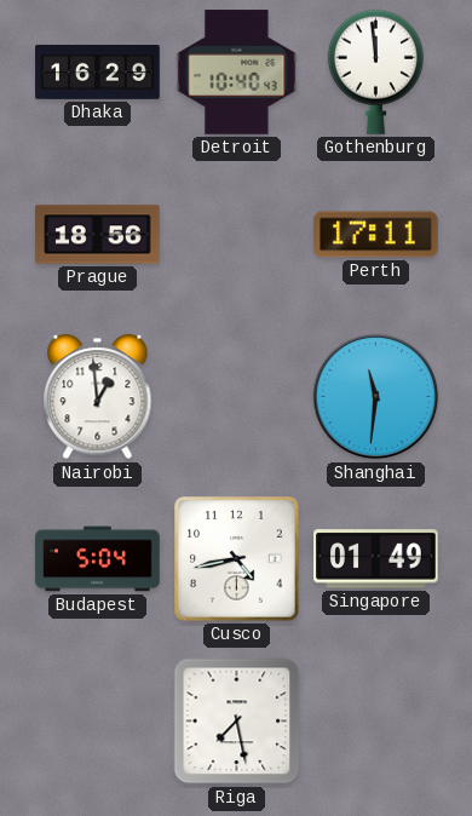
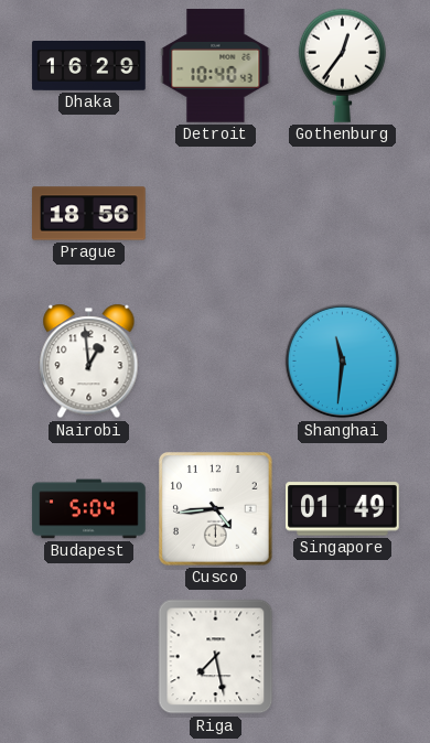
Gothenburg: 11:59 -> 12:36 (342, 65)
Perth: 17:11 -> none (376, 235)
Cusco: 4:43 -> 4:44 (216, 509)
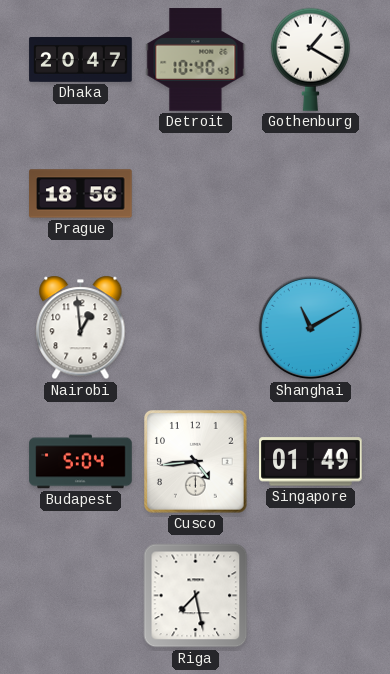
Dhaka: 16:29 -> 20:47 (81, 60)
Gothenburg: 12:36 -> 1:20 (310, 59)
Shanghai: 11:31 -> 11:10 (311, 328)
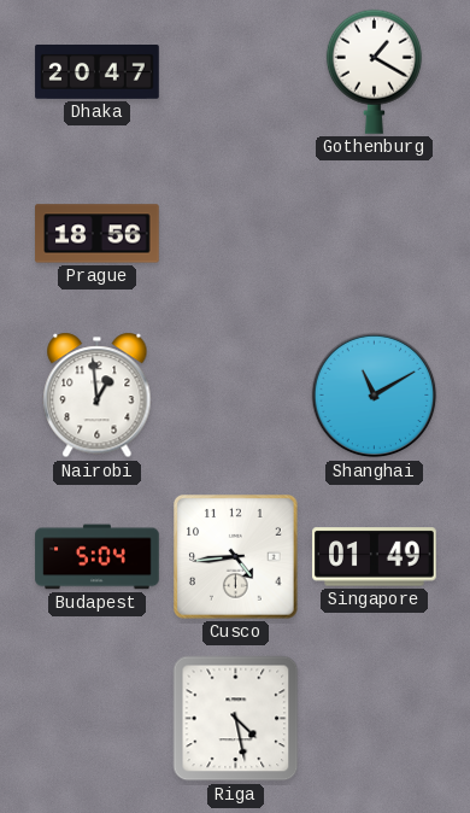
Detroit: 10:40 -> none (196, 60)
Riga: 7:28 -> 4:28 (236, 719)
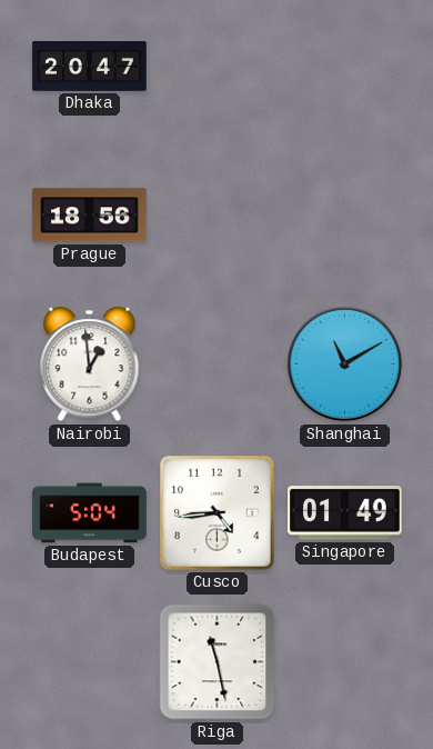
Gothenburg: 1:20 -> none (374, 71)
Riga: 4:28 -> 11:28 (218, 662)
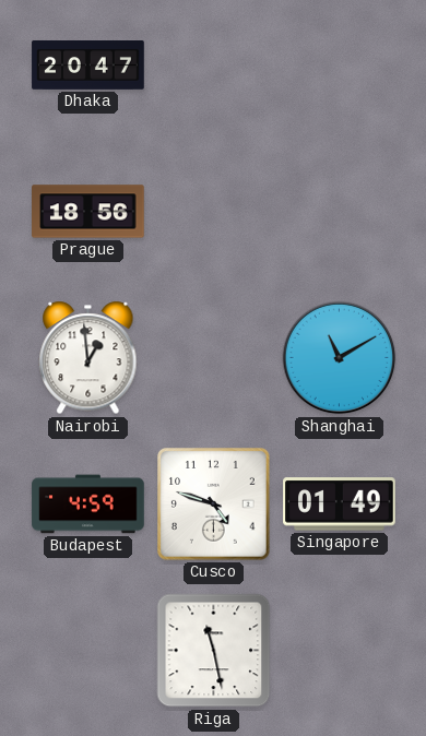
Budapest: 5:04 -> 4:59 (88, 504)
Cusco: 4:44 -> 4:48 (214, 504)
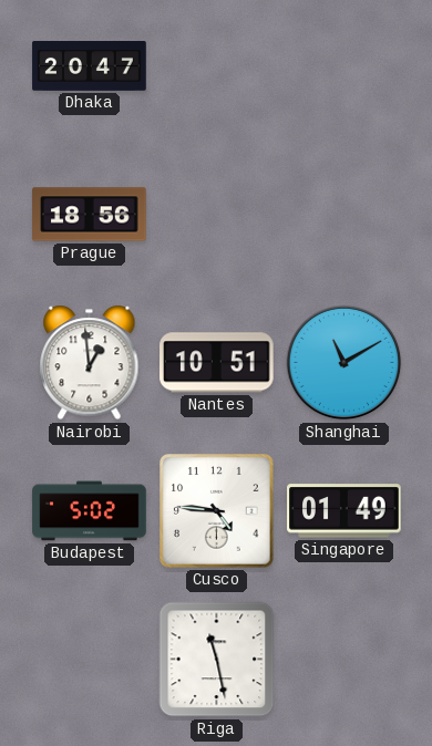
Nantes: none -> 10:51 (217, 363)
Budapest: 4:59 -> 5:02 (90, 511)
Cusco: 4:48 -> 4:46 (217, 511)
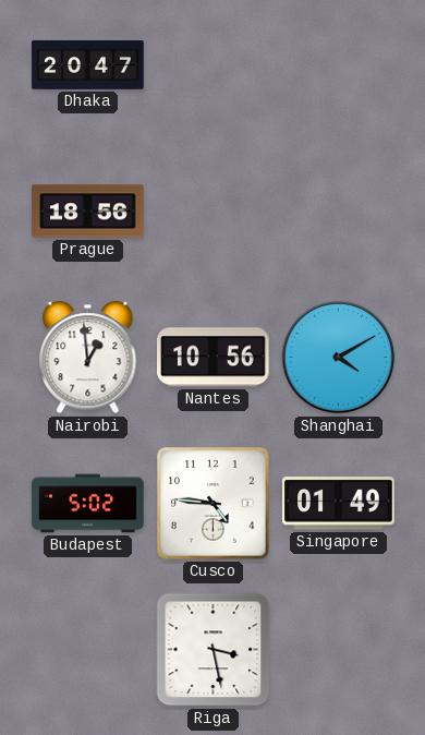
Nantes: 10:51 -> 10:56 (214, 358)
Shanghai: 11:10 -> 4:10 (339, 358)
Riga: 11:28 -> 3:28 (214, 650)
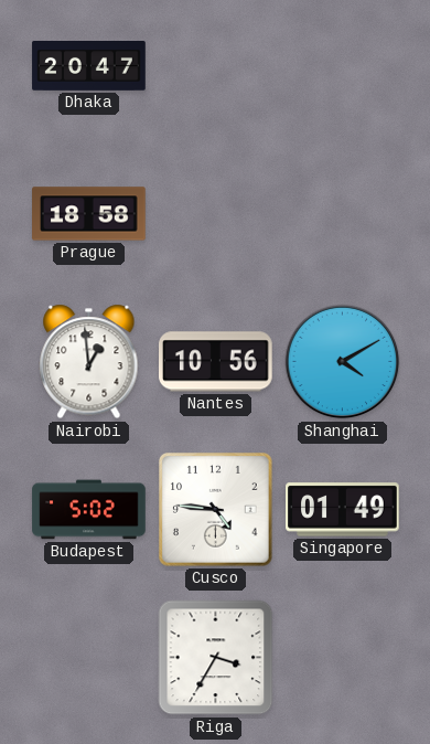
Prague: 18:56 -> 18:58 (89, 214)
Riga: 3:28 -> 3:35 (216, 658)
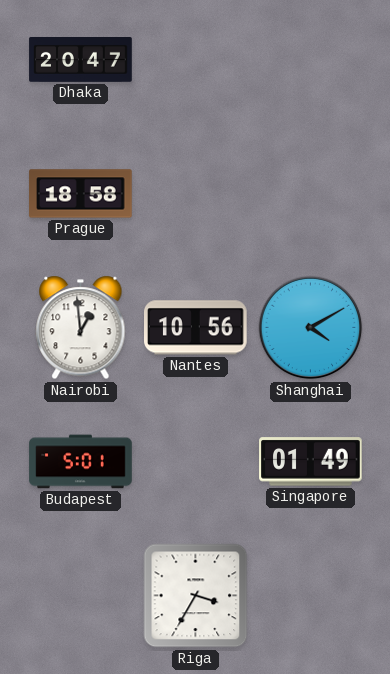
Budapest: 5:02 -> 5:01 (81, 462)
Cusco: 4:46 -> none (216, 510)
